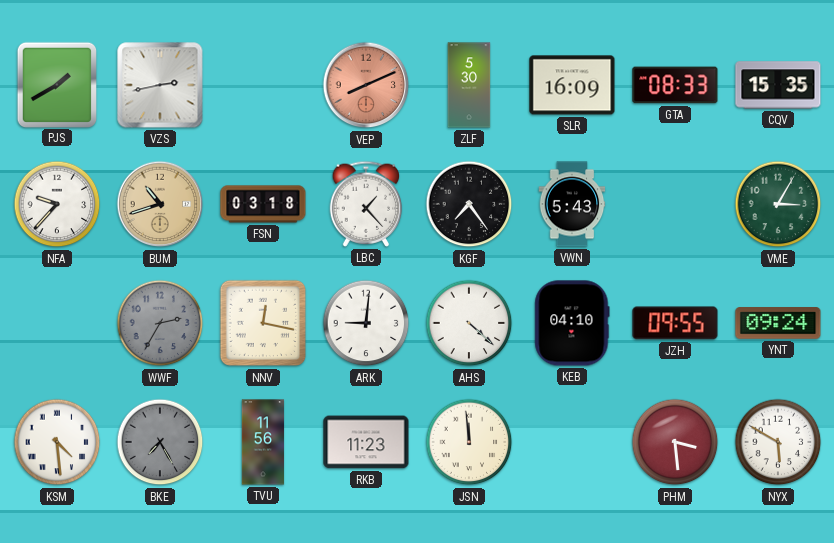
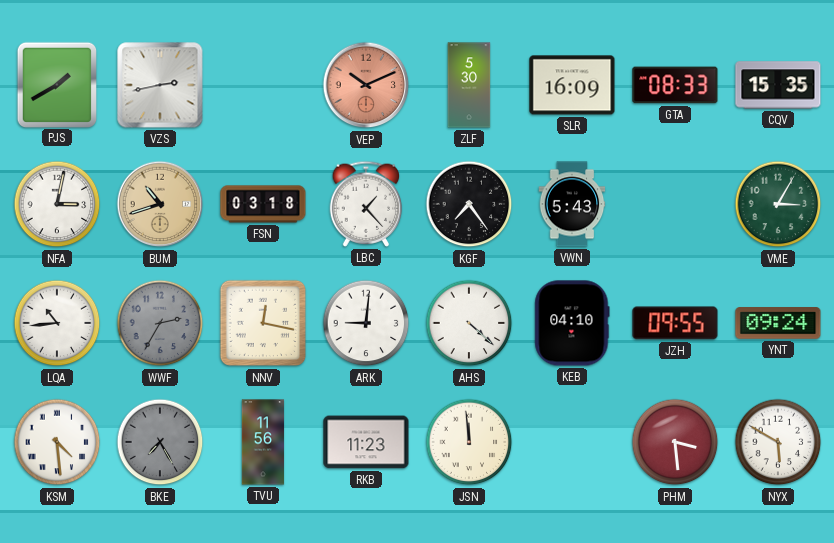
VEP: 8:11 -> 10:11 (366, 85)
NFA: 9:37 -> 3:02 (57, 204)
LQA: none -> 10:44 (57, 323)
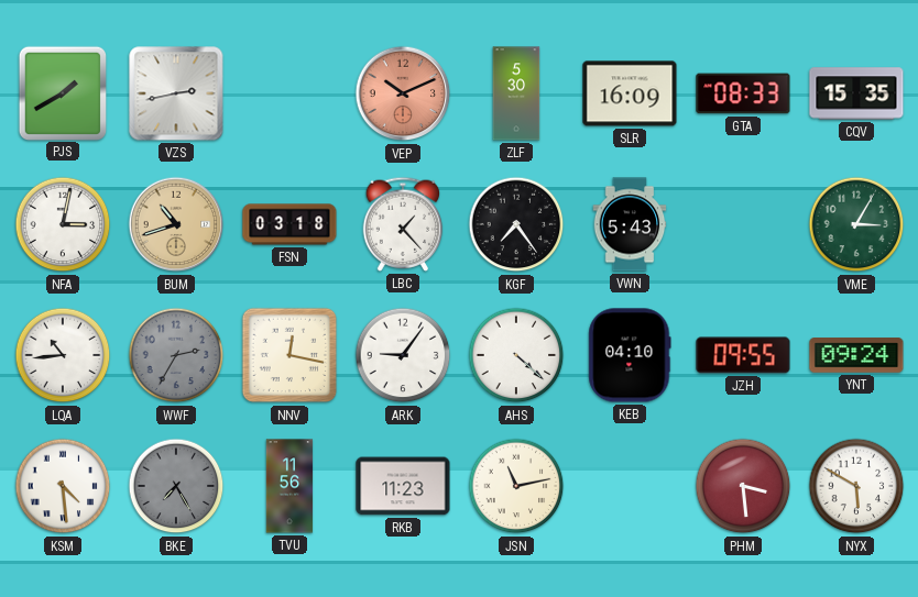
ARK: 9:01 -> 9:06 (403, 355)
JSN: 11:59 -> 11:13 (516, 486)
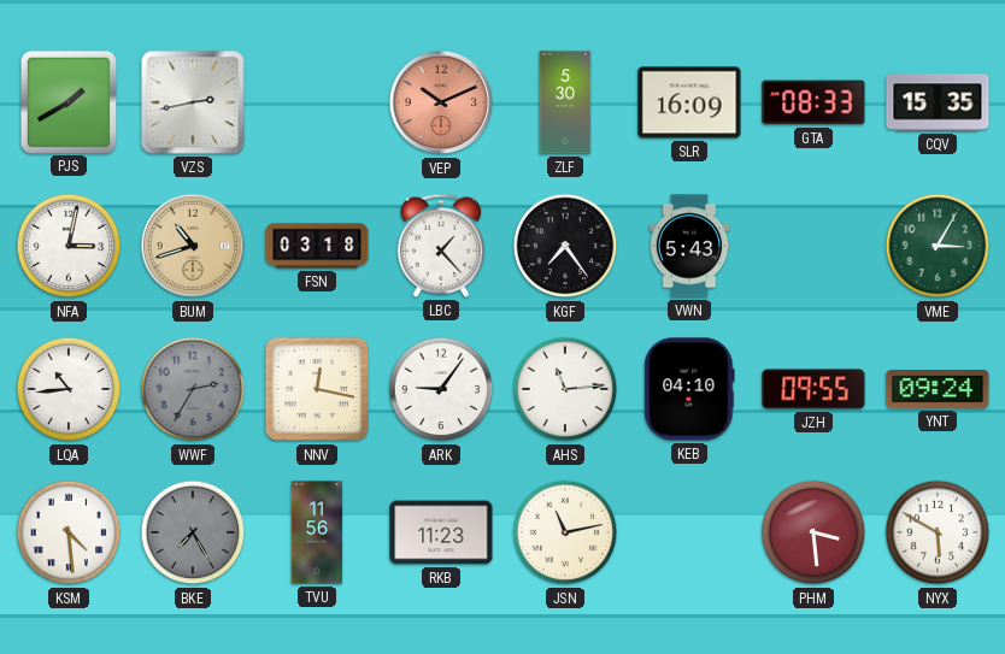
AHS: 4:22 -> 11:14 (565, 389)
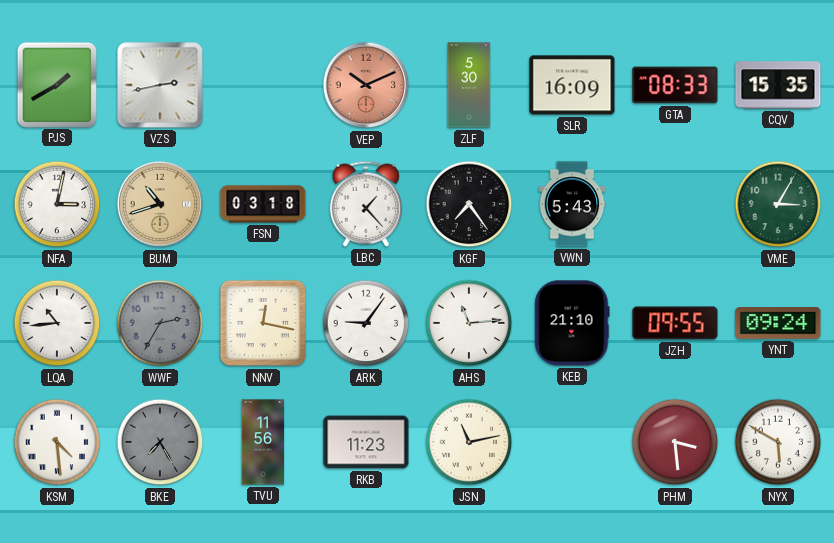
KEB: 04:10 -> 21:10 (572, 323)
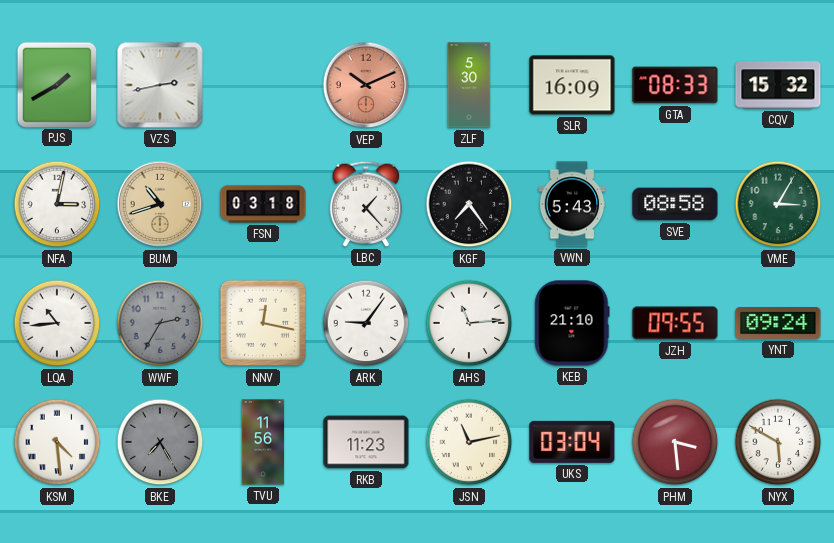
CQV: 15:35 -> 15:32 (778, 85)
SVE: none -> 08:58 (675, 204)
UKS: none -> 03:04 (572, 442)
